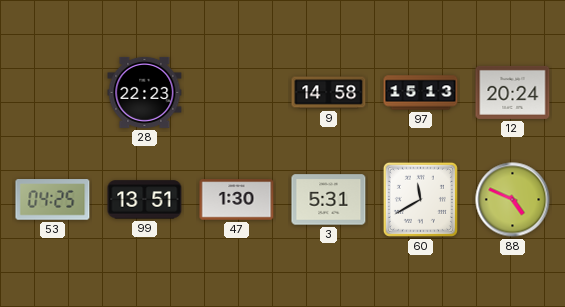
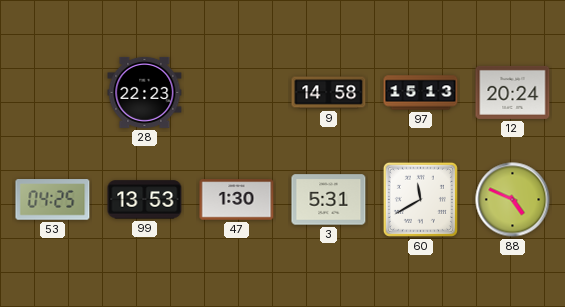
99: 13:51 -> 13:53 (145, 200)
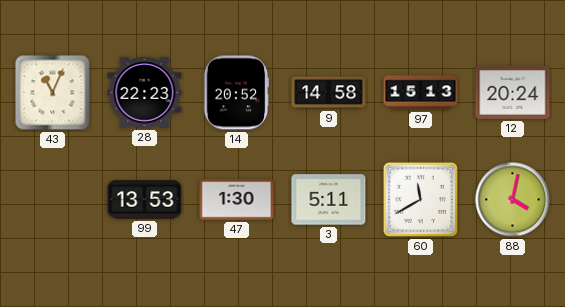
43: none -> 11:04 (53, 93)
14: none -> 20:52 (236, 93)
53: 04:25 -> none (53, 200)
3: 5:31 -> 5:11 (329, 200)
88: 4:49 -> 4:02 (513, 200)
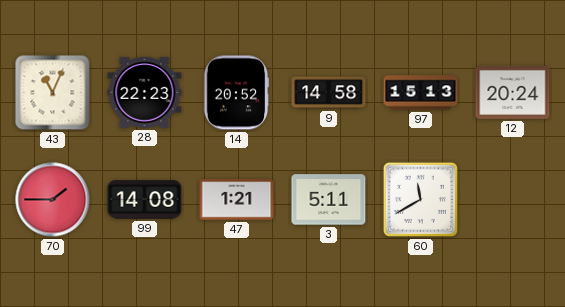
70: none -> 1:45 (53, 200)
99: 13:53 -> 14:08 (145, 200)
47: 1:30 -> 1:21 (237, 200)
88: 4:02 -> none (513, 200)
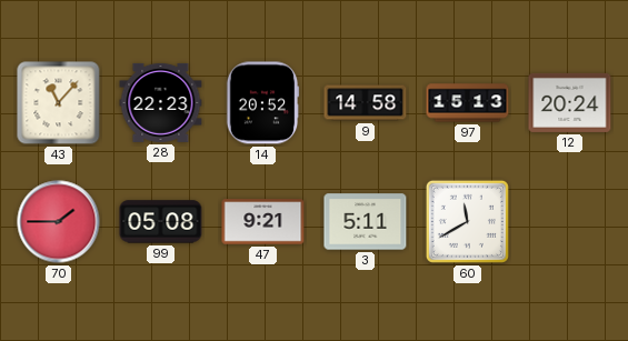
43: 11:04 -> 11:07 (59, 103)
99: 14:08 -> 05:08 (161, 222)
47: 1:21 -> 9:21 (263, 222)
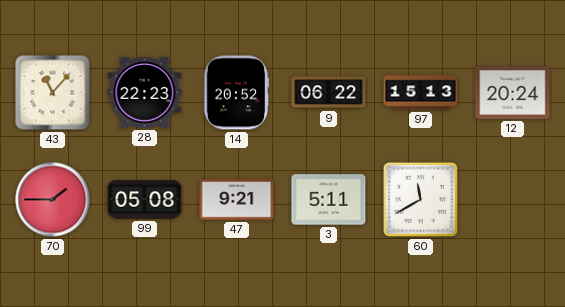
9: 14:58 -> 06:22 (329, 93)
